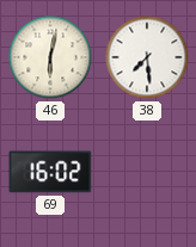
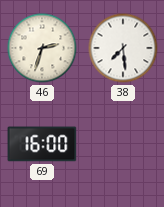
46: 6:02 -> 2:33 (42, 48)
69: 16:02 -> 16:00 (42, 144)
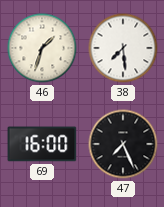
46: 2:33 -> 1:33 (42, 48)
47: none -> 7:26 (123, 144)
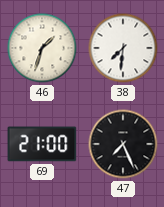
38: 7:29 -> 7:31 (123, 48)
69: 16:00 -> 21:00 (42, 144)
